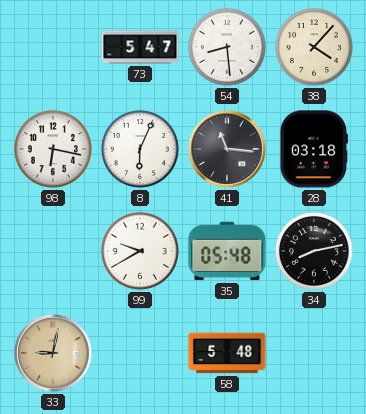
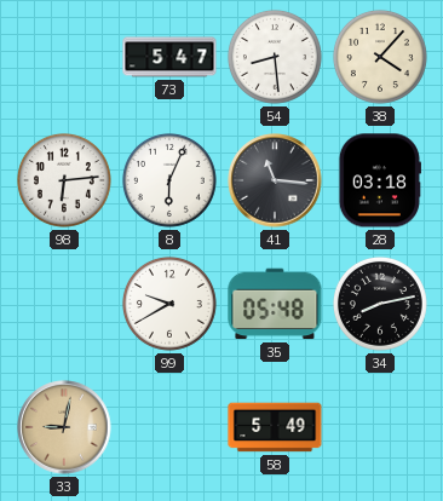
98: 6:17 -> 6:14 (64, 180)
58: 5:48 -> 5:49 (275, 427)
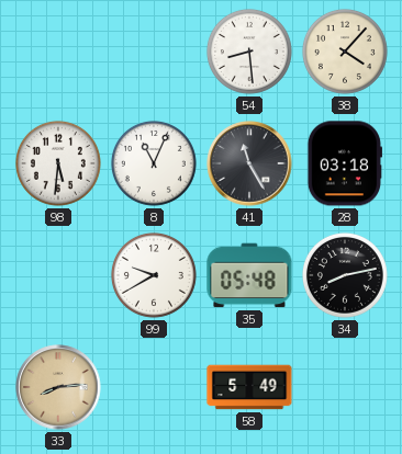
73: 5:47 -> none (169, 57)
98: 6:14 -> 5:31 (58, 163)
8: 6:04 -> 11:04 (154, 163)
41: 11:16 -> 11:25 (249, 163)
33: 9:02 -> 8:14 (58, 387)
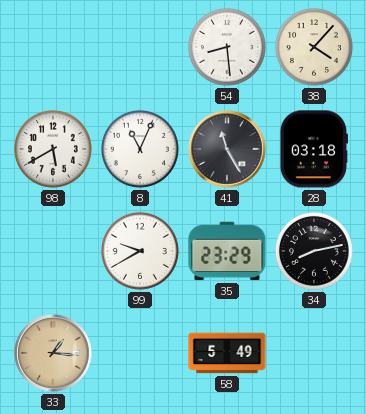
98: 5:31 -> 5:40 (53, 149)
35: 05:48 -> 23:29 (227, 251)
33: 8:14 -> 1:16 (53, 353)
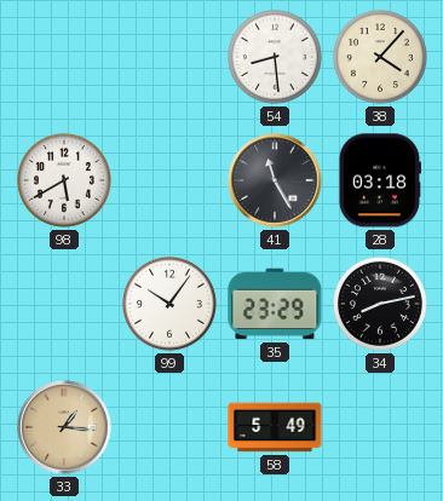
8: 11:04 -> none (140, 149)
99: 9:40 -> 10:06 (169, 304)
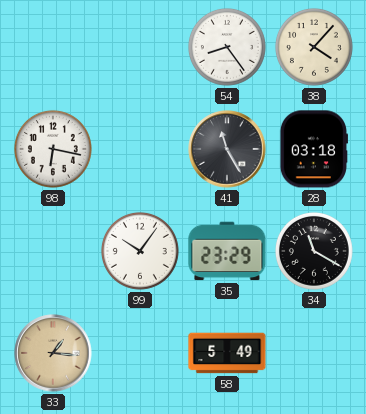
54: 8:29 -> 8:24 (227, 47)
98: 5:40 -> 6:17 (53, 149)
34: 8:13 -> 11:20 (314, 251)
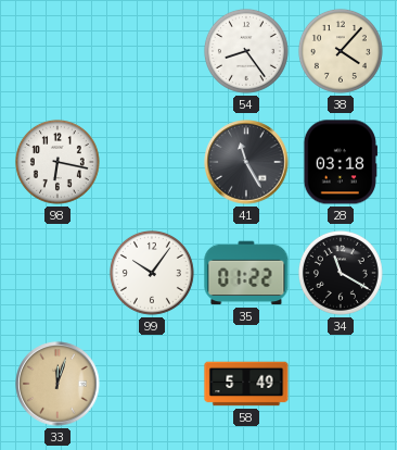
35: 23:29 -> 01:22 (246, 273)
33: 1:16 -> 12:03 (57, 384)
